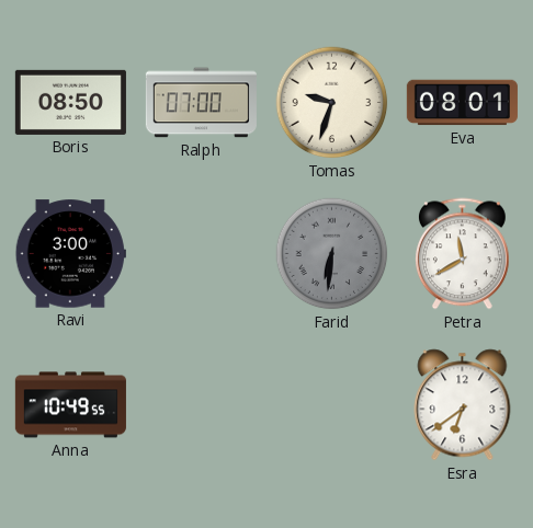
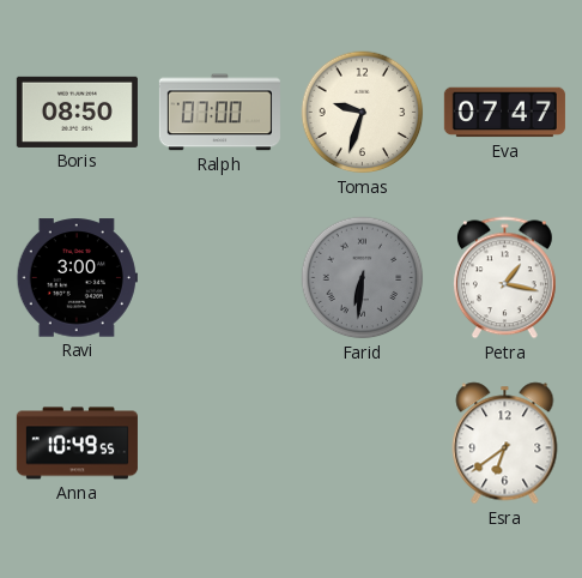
Eva: 08:01 -> 07:47 (504, 113)
Petra: 11:40 -> 1:17 (504, 278)
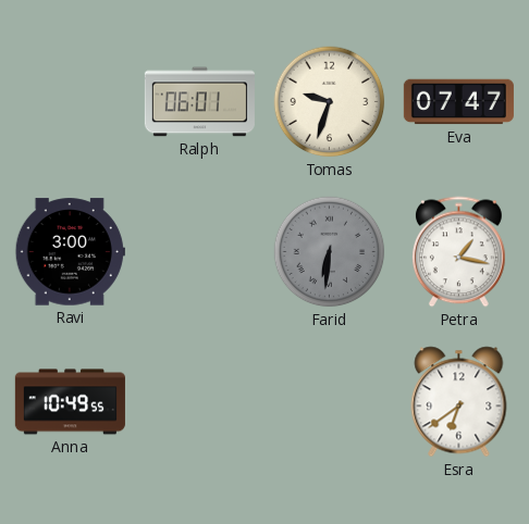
Boris: 08:50 -> none (77, 112)
Ralph: 07:00 -> 06:01 (199, 102)
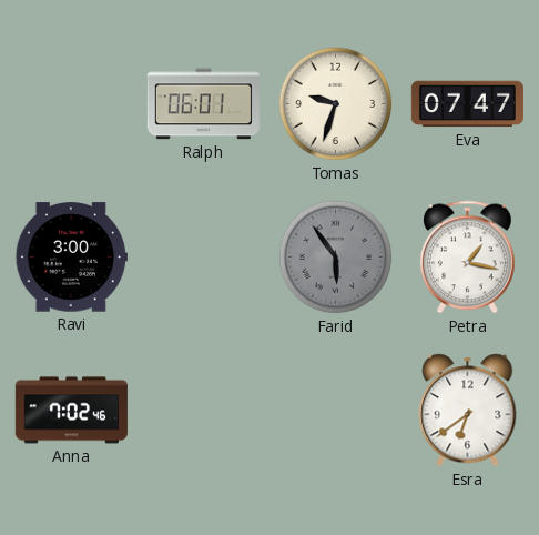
Farid: 6:31 -> 5:54 (336, 258)
Anna: 10:49 -> 7:02 (71, 411)
